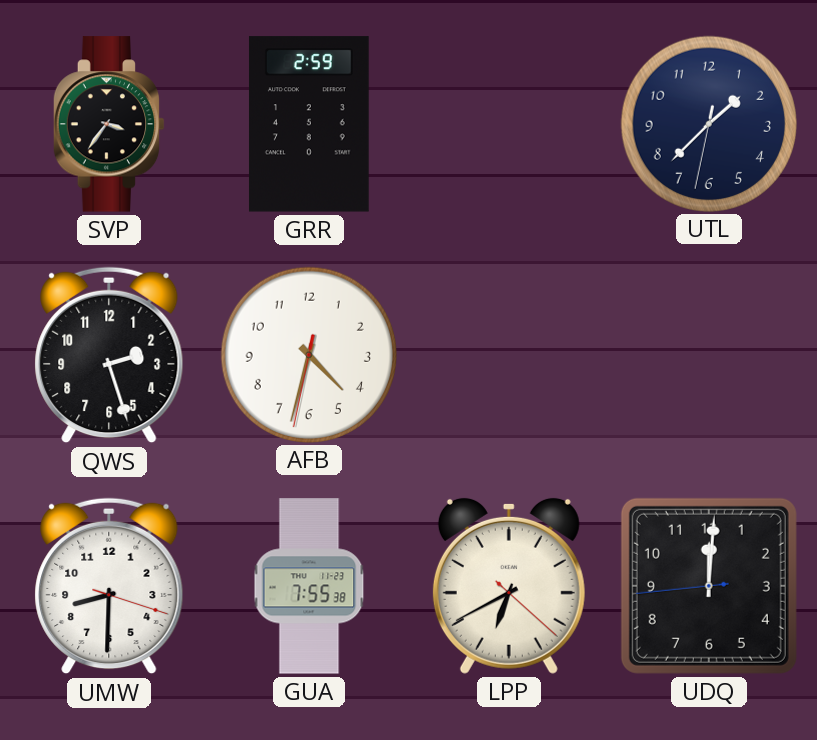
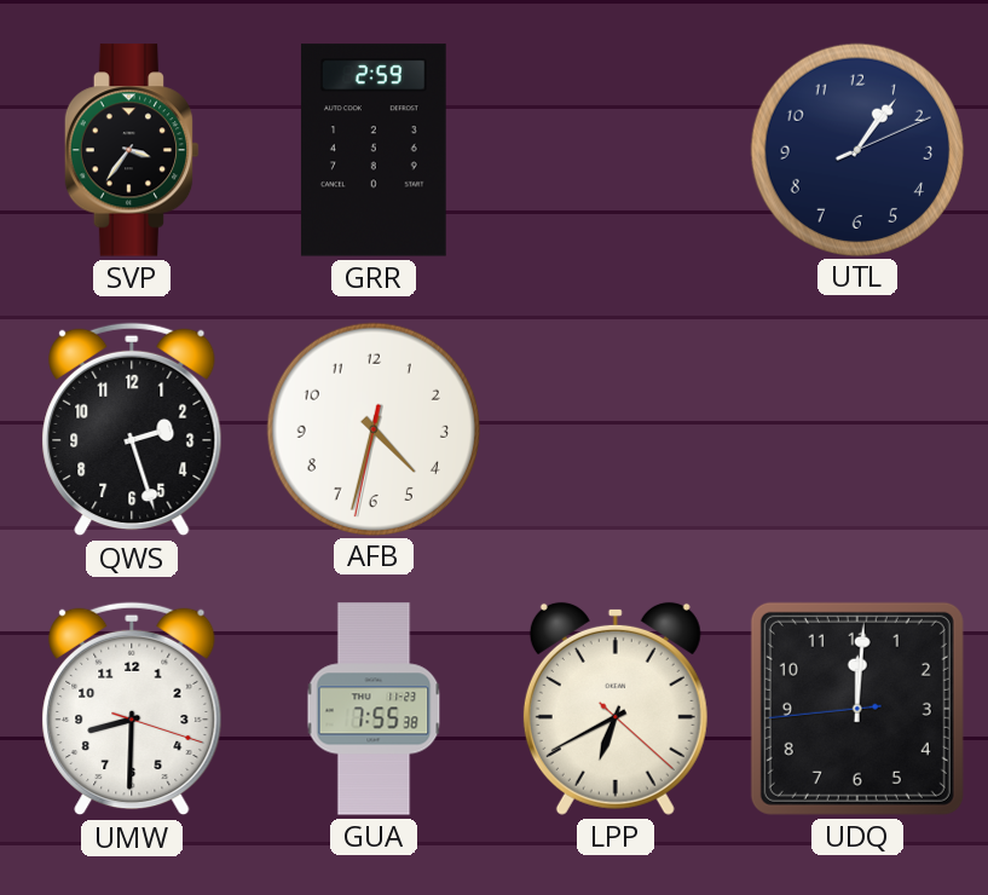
UTL: 1:37 -> 1:06 (856, 149)
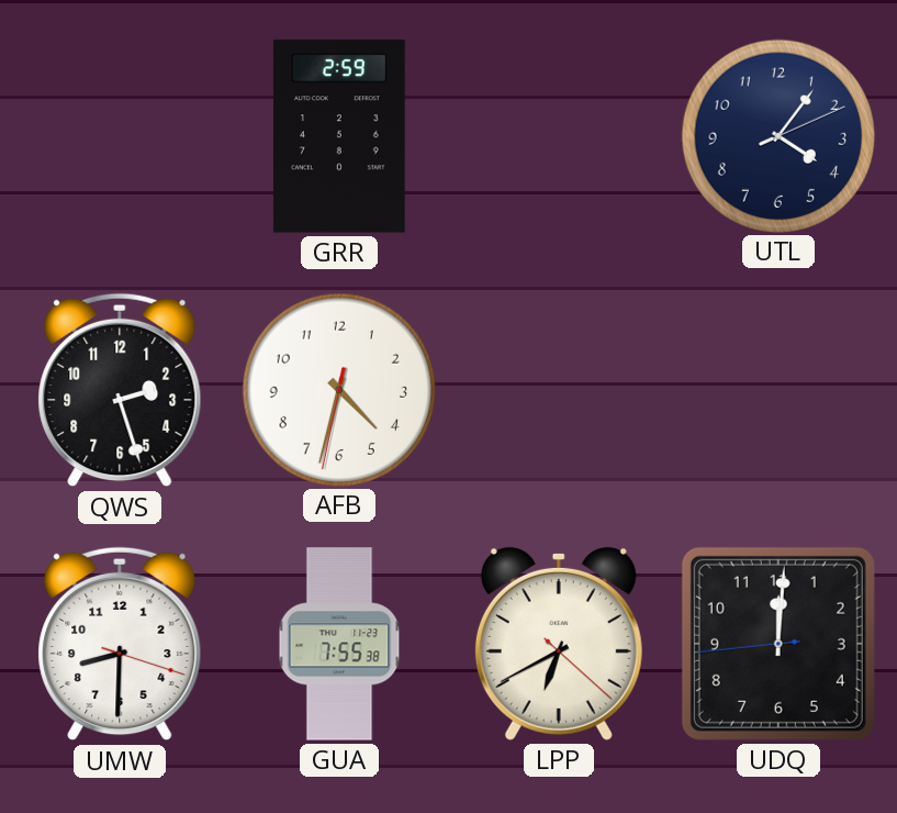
SVP: 3:36 -> none (132, 150)
UTL: 1:06 -> 4:06 (777, 135)
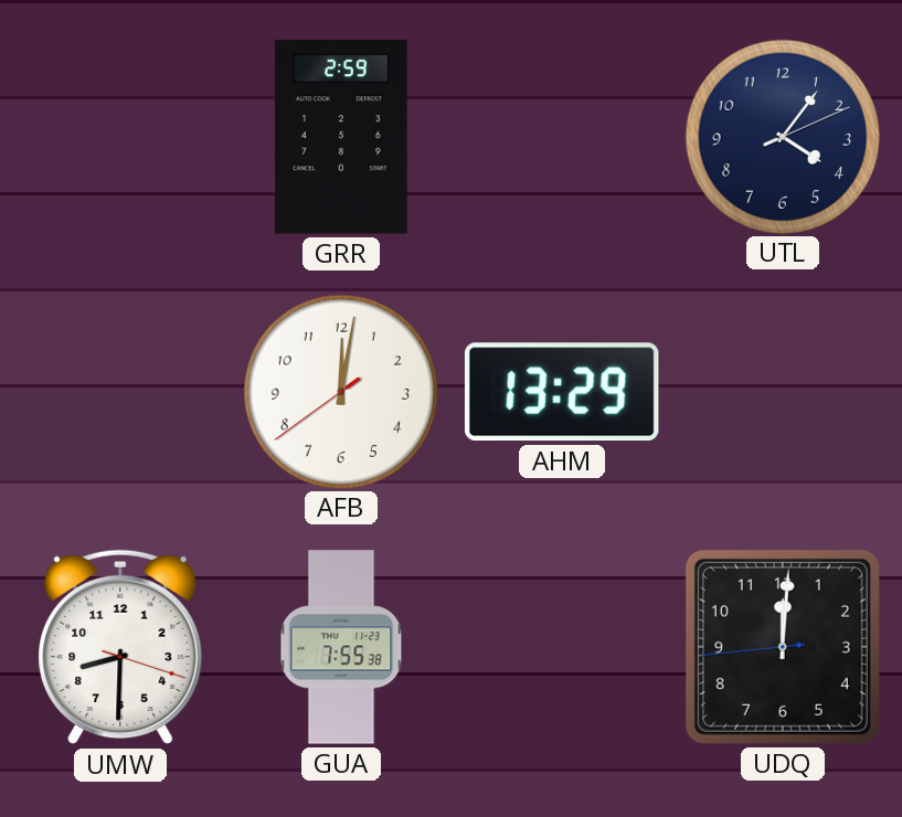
QWS: 2:27 -> none (120, 390)
AFB: 4:32 -> 12:01 (340, 391)
AHM: none -> 13:29 (562, 392)
LPP: 6:40 -> none (559, 644)
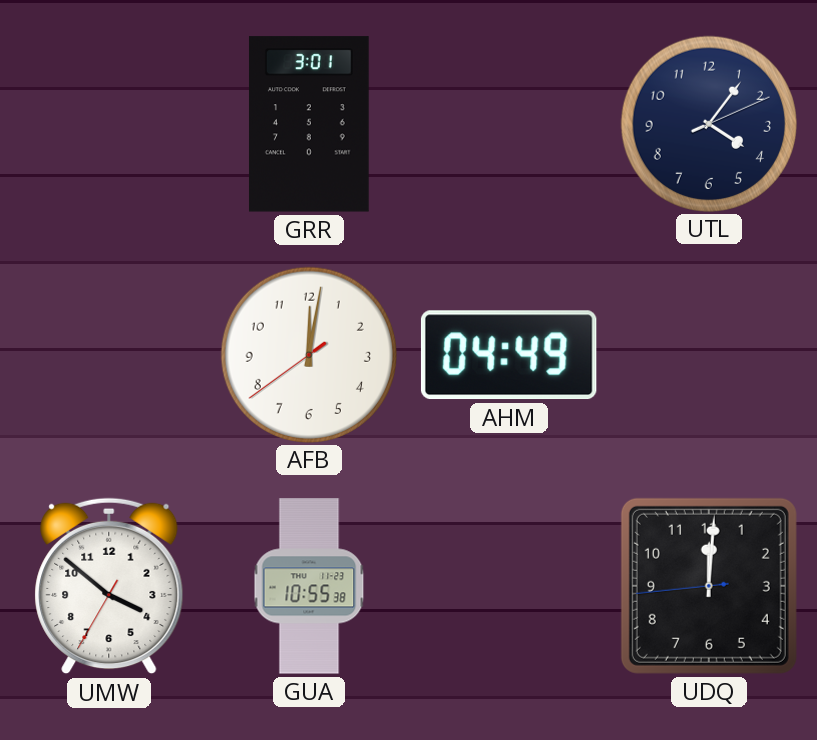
GRR: 2:59 -> 3:01 (309, 124)
AHM: 13:29 -> 04:49 (509, 355)
UMW: 8:30 -> 3:51 (109, 586)
GUA: 7:55 -> 10:55 (309, 586)
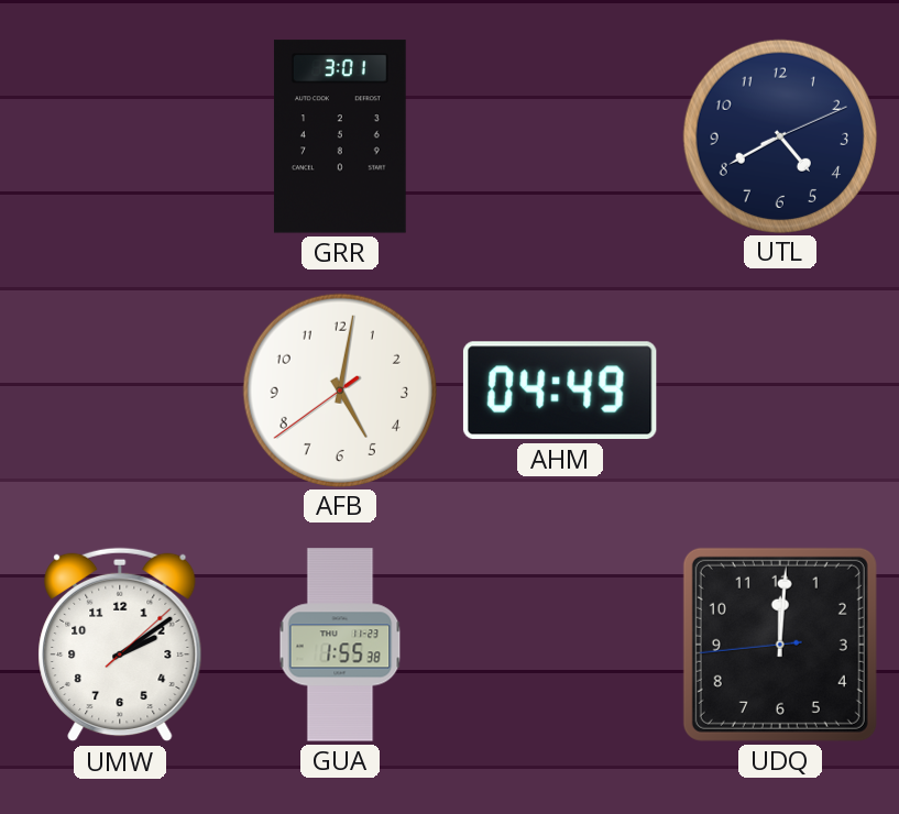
UTL: 4:06 -> 4:40 (779, 135)
AFB: 12:01 -> 5:01 (339, 389)
UMW: 3:51 -> 2:09 (120, 645)
GUA: 10:55 -> 1:55 (340, 645)
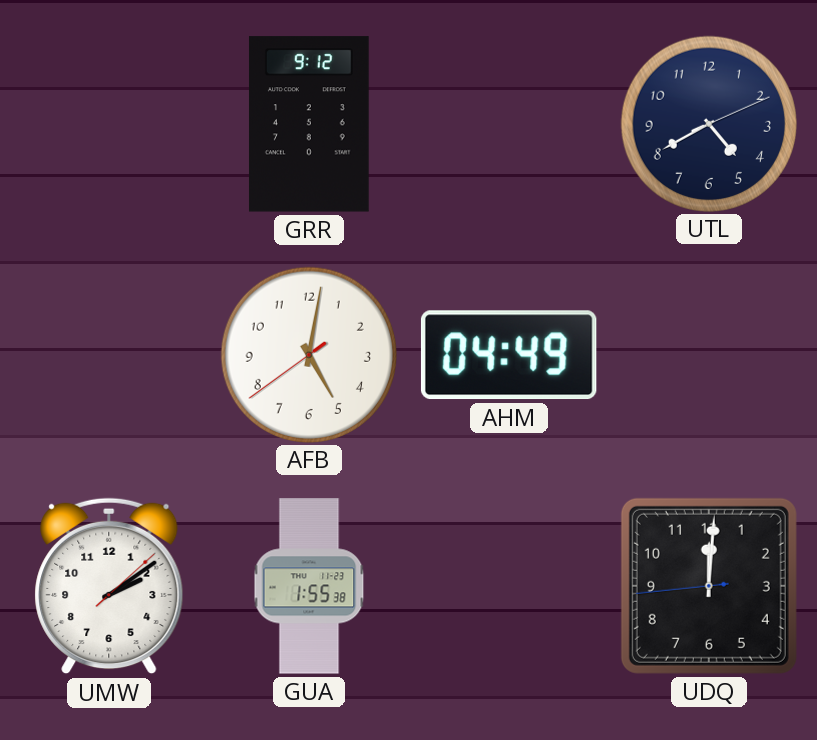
GRR: 3:01 -> 9:12 (309, 124)
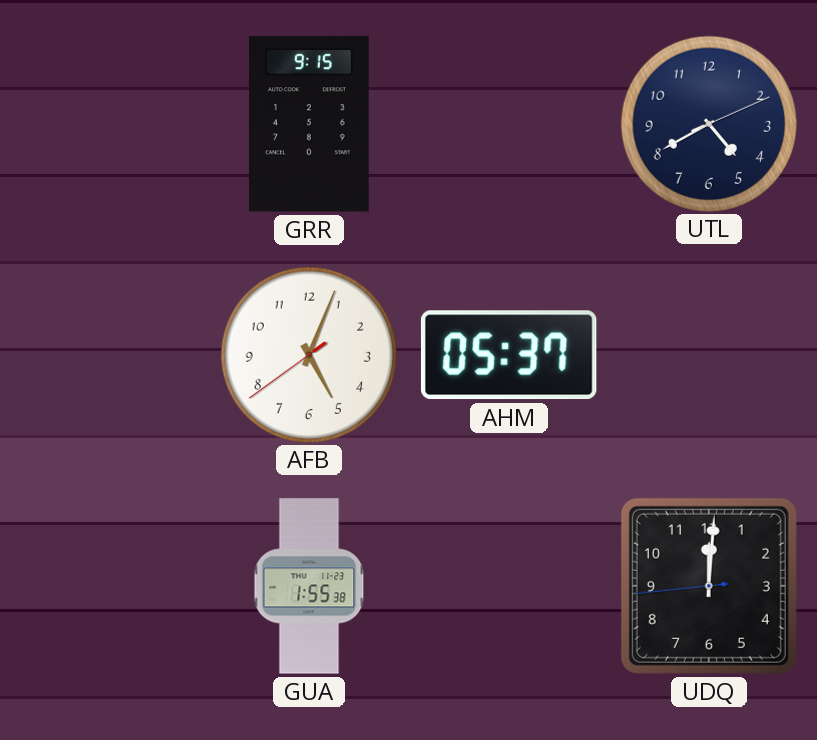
GRR: 9:12 -> 9:15 (309, 124)
AFB: 5:01 -> 5:03 (308, 354)
AHM: 04:49 -> 05:37 (509, 355)
UMW: 2:09 -> none (109, 586)
